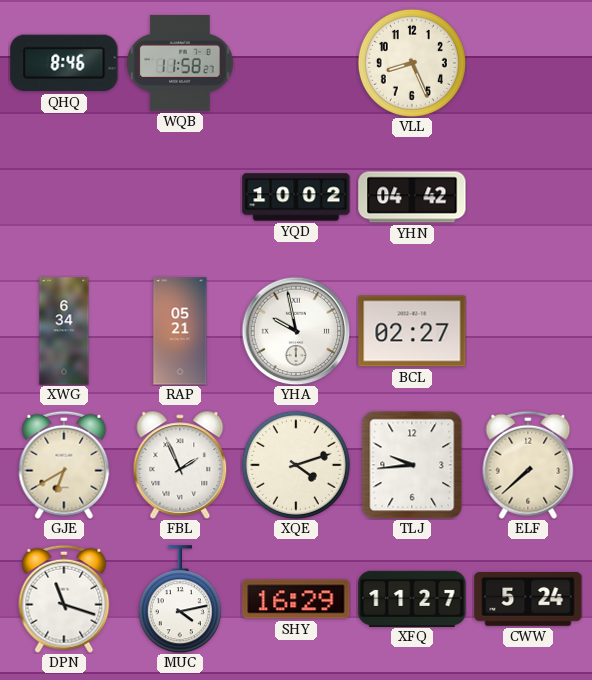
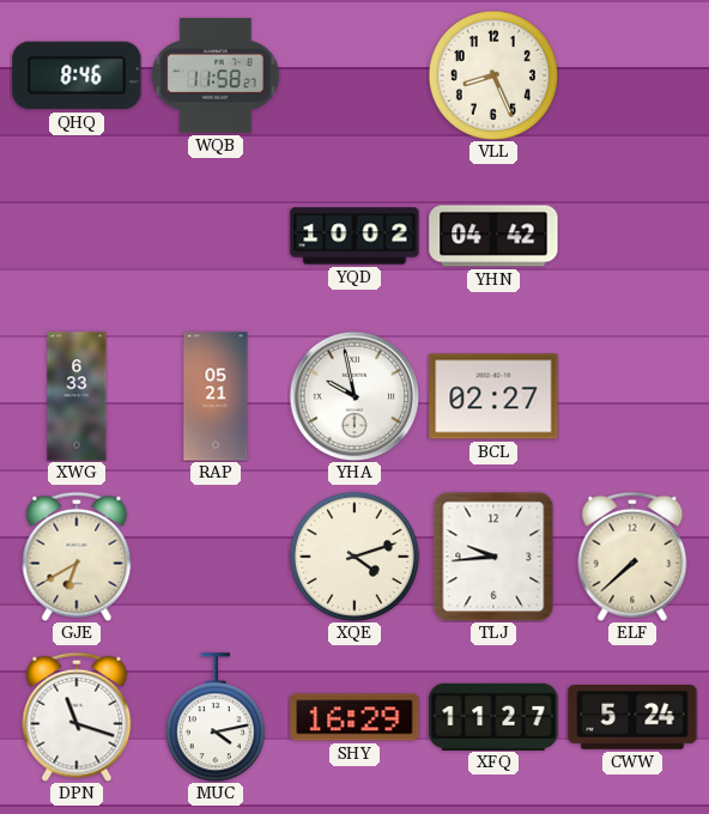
XWG: 6:34 -> 6:33 (77, 396)
FBL: 1:56 -> none (180, 465)
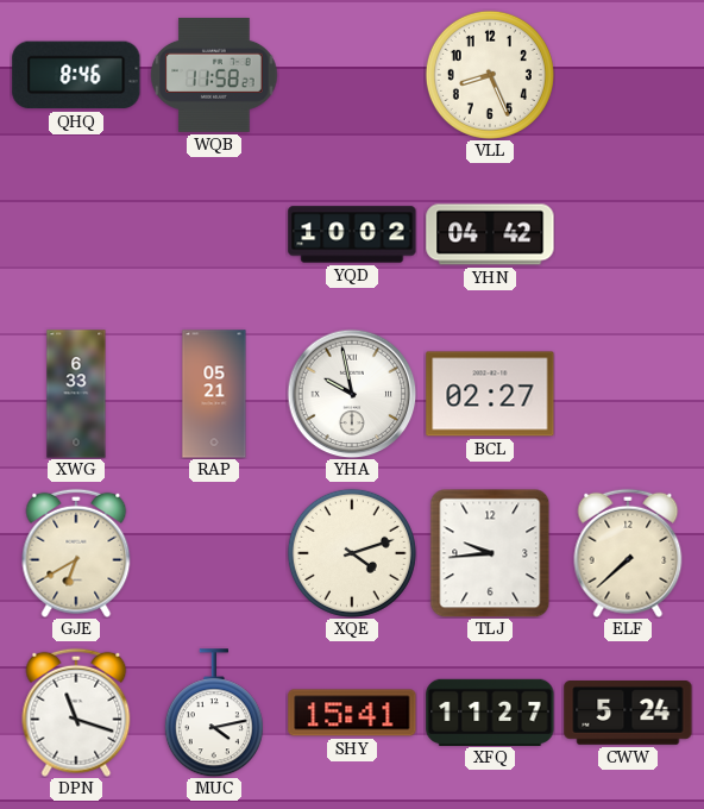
SHY: 16:29 -> 15:41 (352, 713)
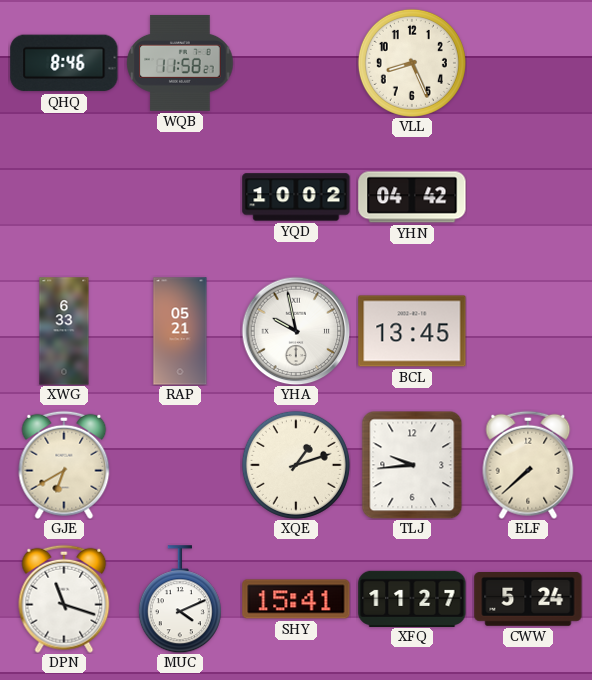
BCL: 02:27 -> 13:45 (412, 331)
XQE: 4:12 -> 1:12 (296, 465)
MUC: 4:13 -> 4:11 (180, 599)
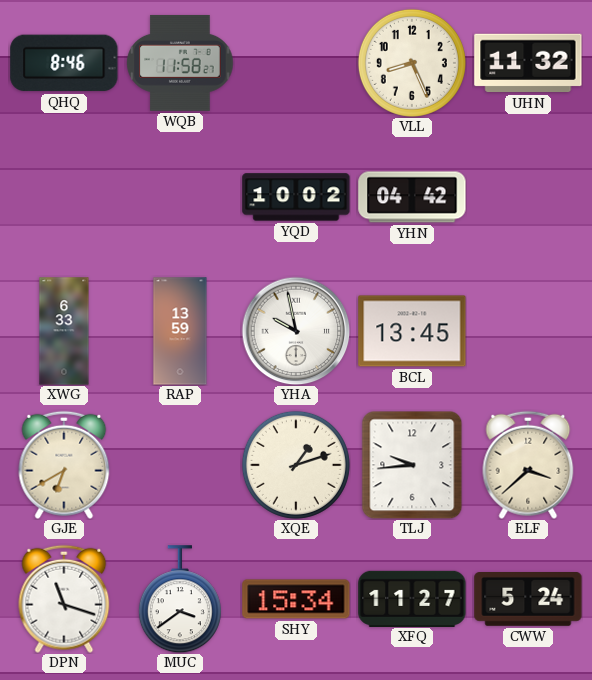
UHN: none -> 11:32 (528, 63)
RAP: 05:21 -> 13:59 (180, 331)
ELF: 7:38 -> 3:38 (528, 465)
MUC: 4:11 -> 3:39 (180, 599)
SHY: 15:41 -> 15:34 (296, 599)
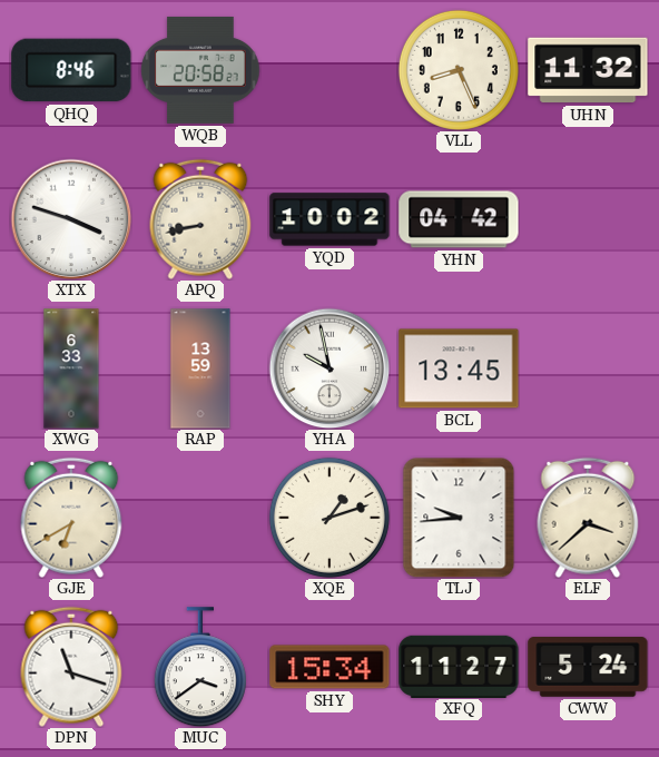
WQB: 11:58 -> 20:58 (200, 70)
XTX: none -> 3:48 (71, 219)
APQ: none -> 8:43 (200, 219)
